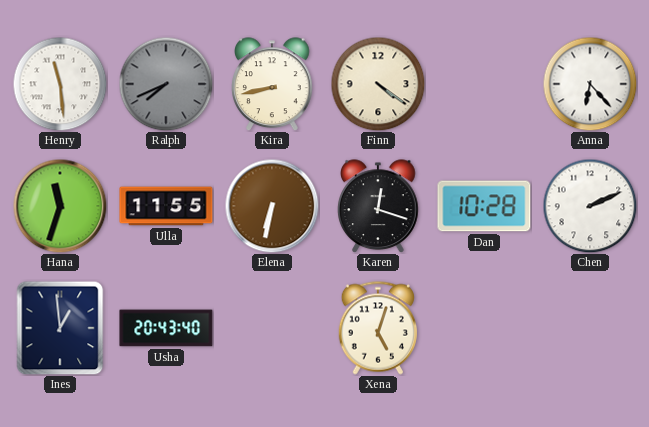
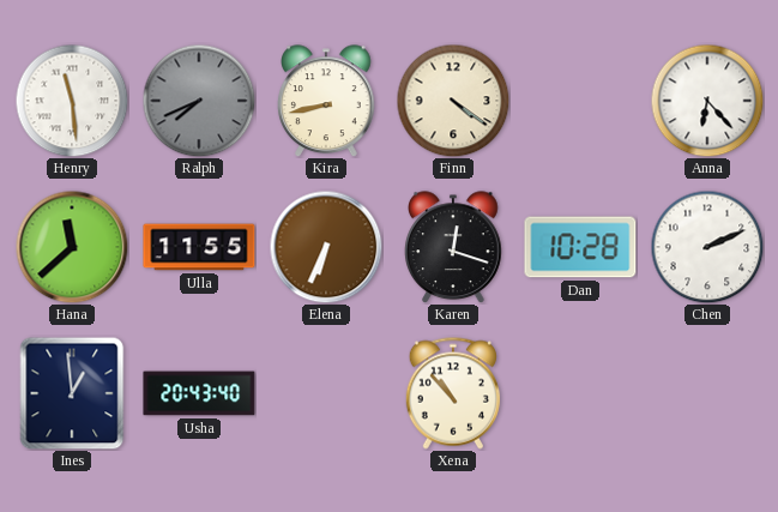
Hana: 11:33 -> 11:38 (72, 247)
Elena: 6:32 -> 6:34 (326, 247)
Xena: 5:03 -> 10:53 (453, 393)
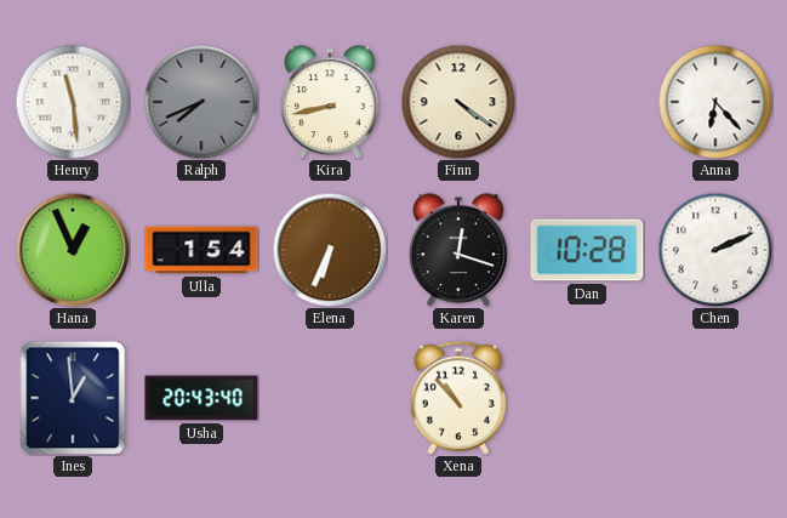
Hana: 11:38 -> 12:56 (73, 250)
Ulla: 11:55 -> 1:54 (201, 250)
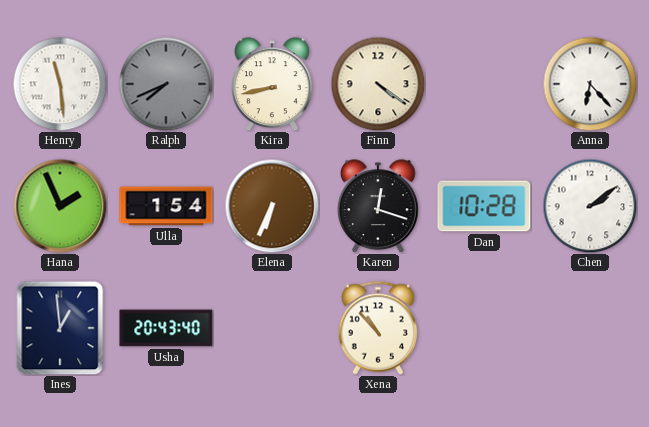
Hana: 12:56 -> 1:56 (60, 206)
Chen: 2:11 -> 2:09 (590, 206)
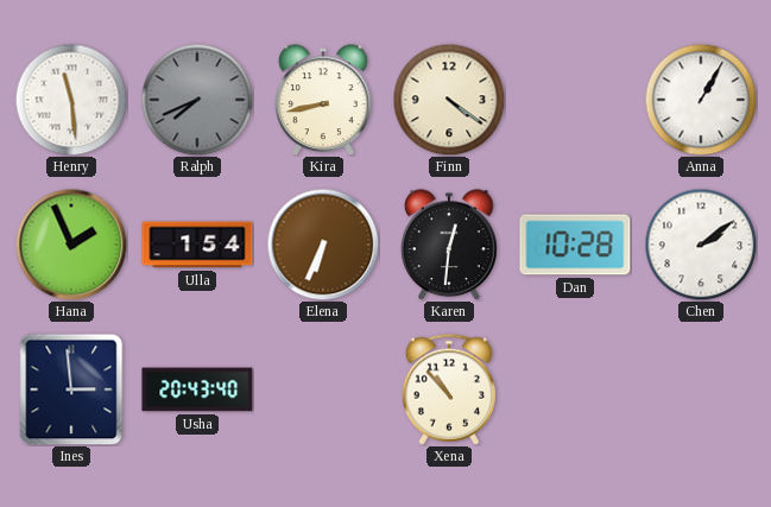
Anna: 6:23 -> 1:05 (701, 100)
Karen: 12:18 -> 12:31 (450, 245)
Ines: 12:59 -> 2:59 (71, 389)
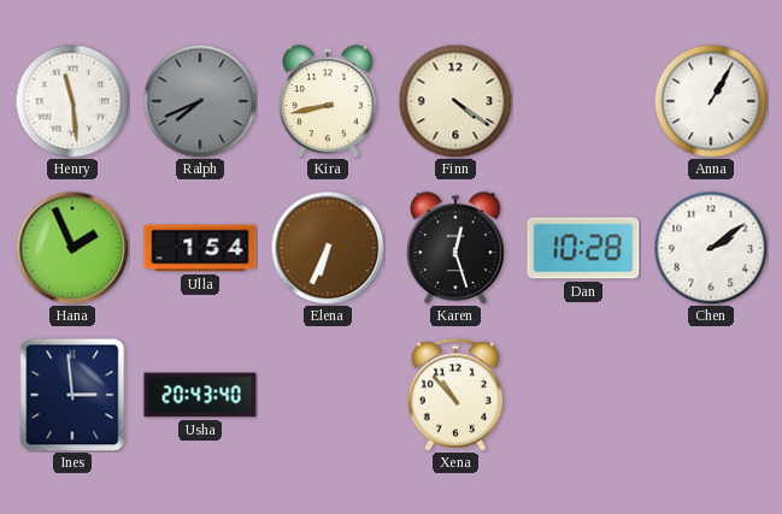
Karen: 12:31 -> 12:27 (457, 248)
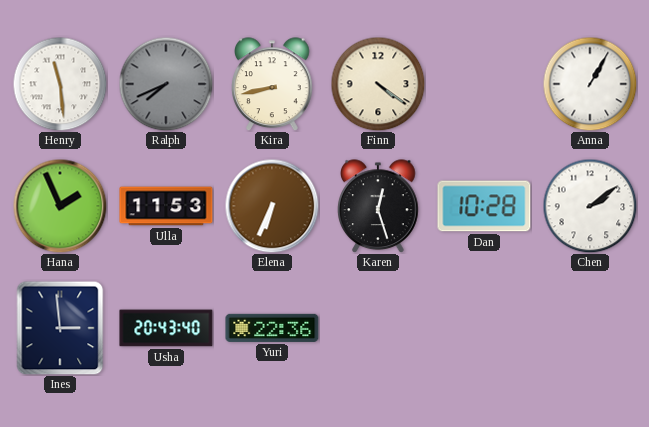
Ulla: 1:54 -> 11:53 (166, 206)
Yuri: none -> 22:36 (272, 328)
Xena: 10:53 -> none (455, 395)
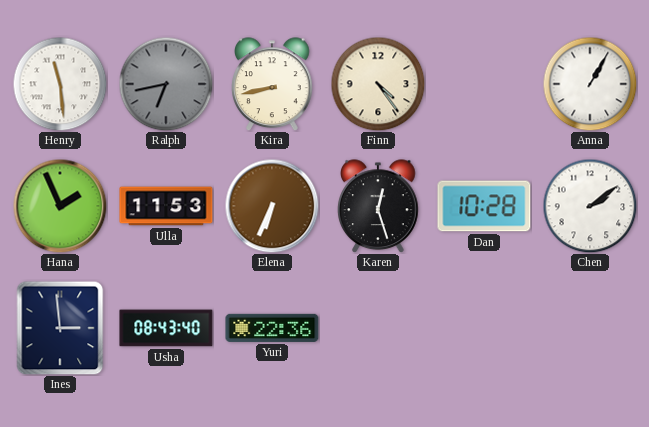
Ralph: 7:41 -> 6:43 (166, 84)
Finn: 4:21 -> 4:24 (378, 84)
Usha: 20:43 -> 08:43 (166, 328)
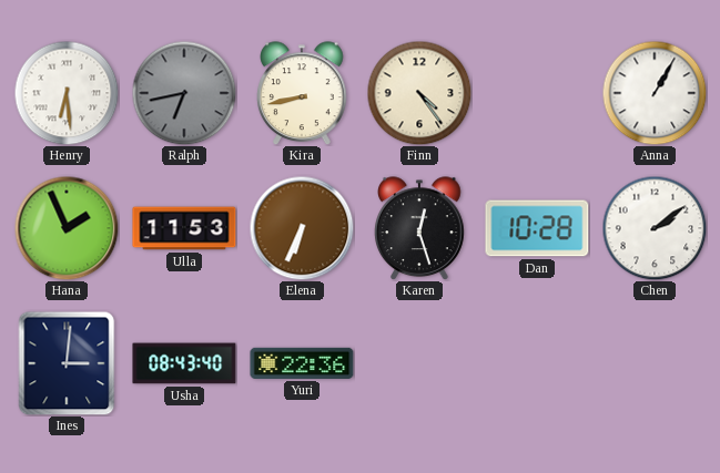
Henry: 11:29 -> 6:29 (67, 93)
Ines: 2:59 -> 3:01 (67, 363)
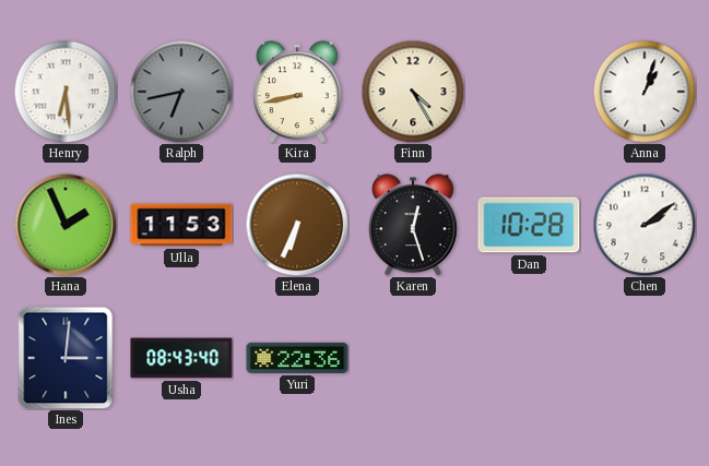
Finn: 4:24 -> 4:25 (413, 92)
Anna: 1:05 -> 1:03 (645, 92)
